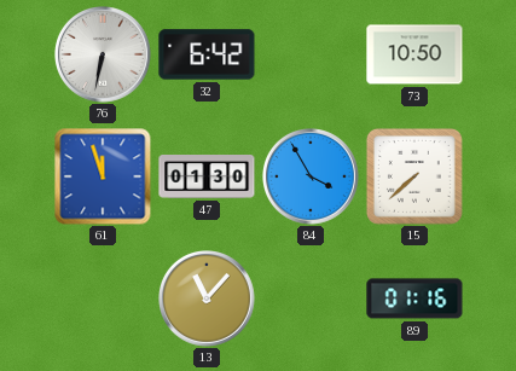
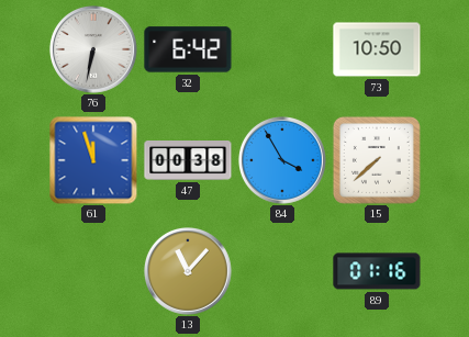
47: 01:30 -> 00:38 (188, 161)
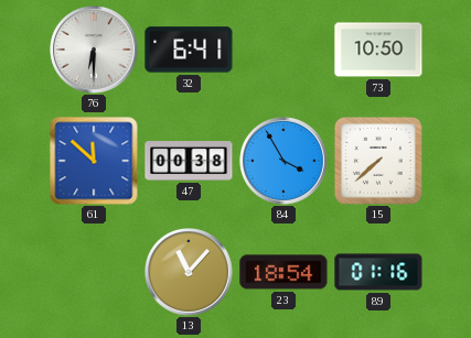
76: 6:32 -> 6:30 (95, 51)
32: 6:42 -> 6:41 (189, 50)
61: 11:57 -> 11:52 (94, 161)
23: none -> 18:54 (283, 272)
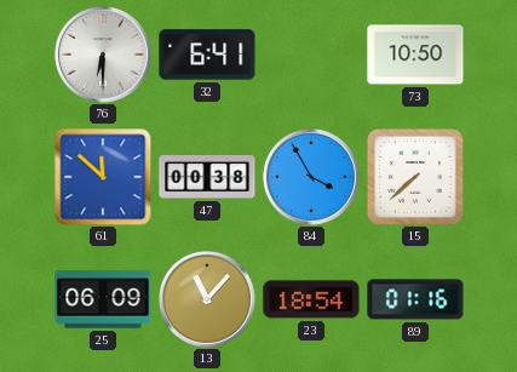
25: none -> 06:09 (103, 299)
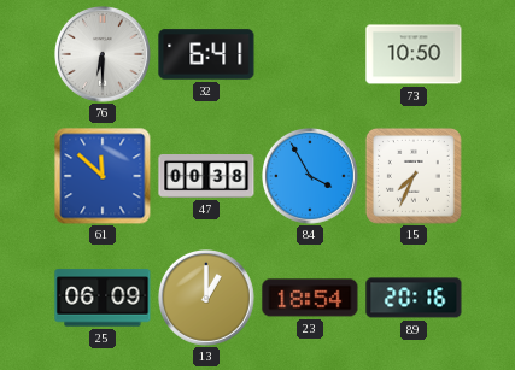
15: 7:38 -> 7:34 (414, 176)
13: 11:07 -> 1:00 (207, 299)
89: 01:16 -> 20:16 (414, 298)
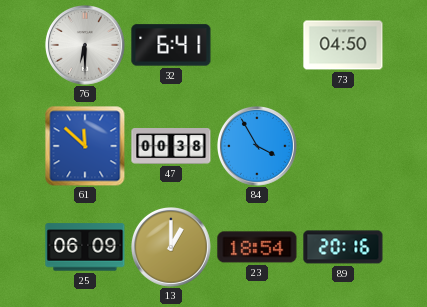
73: 10:50 -> 04:50 (343, 45)
15: 7:34 -> none (414, 176)
